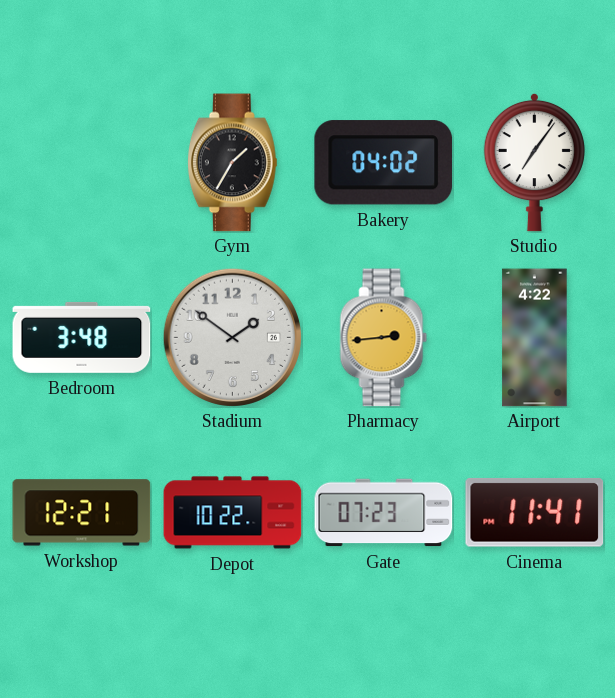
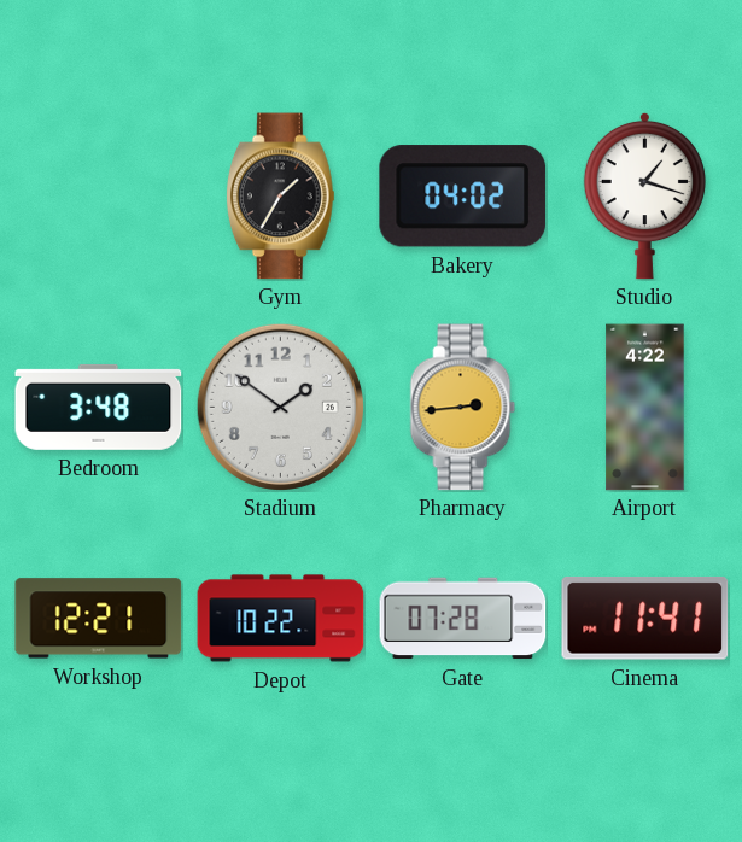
Studio: 7:06 -> 1:18 (644, 195)
Gate: 07:23 -> 07:28 (463, 619)
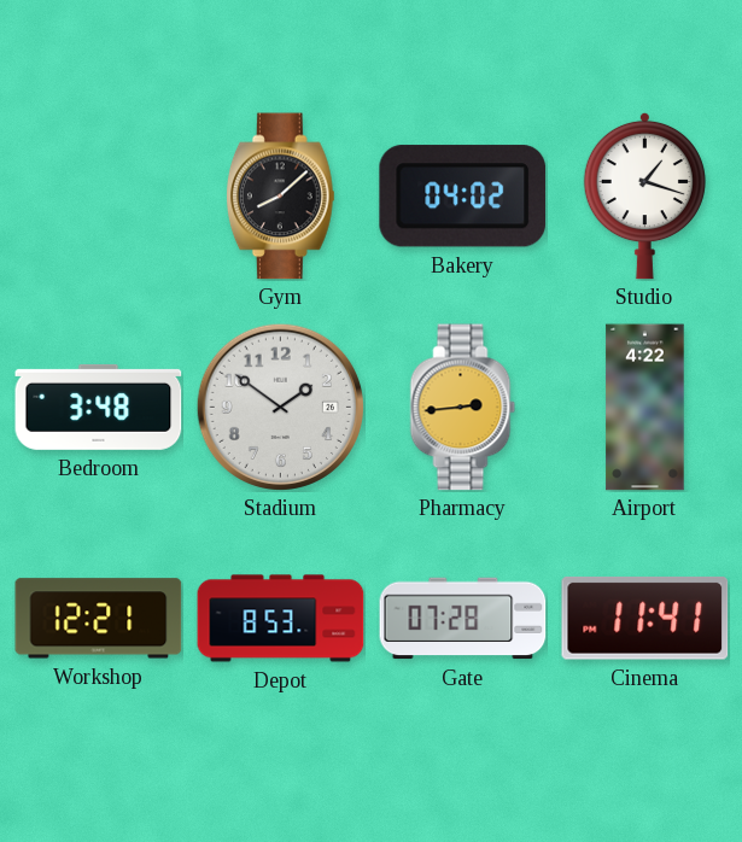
Gym: 1:35 -> 8:08 (280, 197)
Depot: 10:22 -> 8:53 (281, 619)
